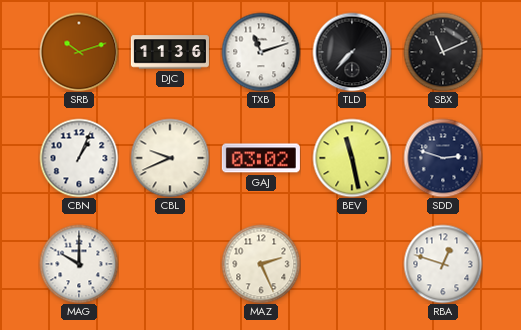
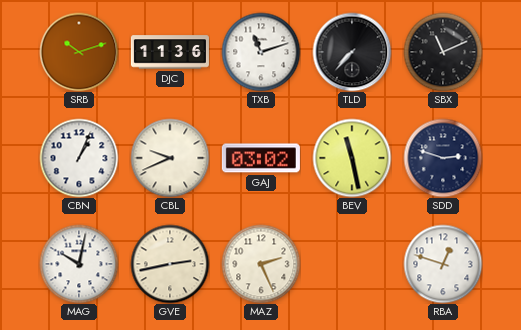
MAG: 10:00 -> 10:02 (79, 264)
GVE: none -> 2:43 (170, 264)
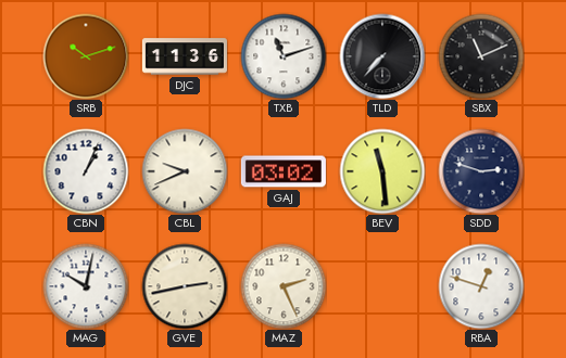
BEV: 11:28 -> 11:29 (382, 171)
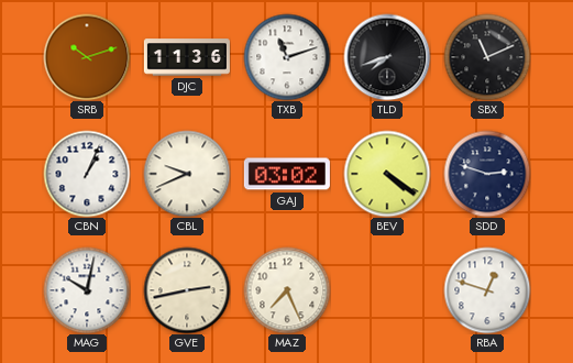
TLD: 7:37 -> 7:42 (387, 57)
BEV: 11:29 -> 4:21 (387, 174)
MAZ: 2:26 -> 7:26 (287, 290)
